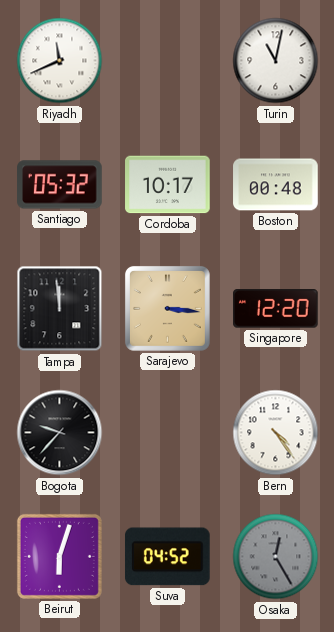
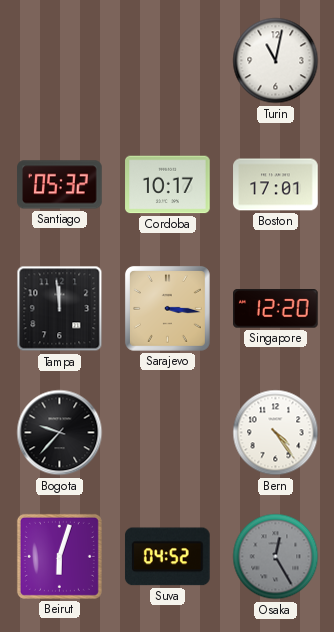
Riyadh: 11:41 -> none (60, 61)
Boston: 00:48 -> 17:01 (276, 185)
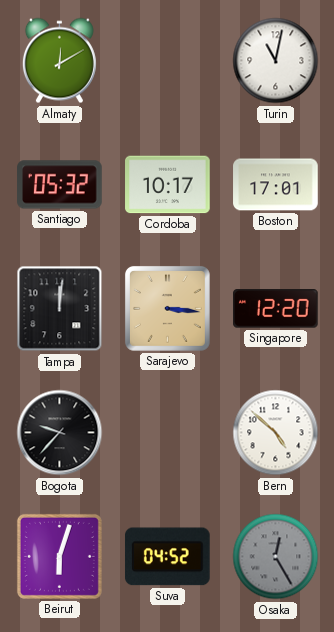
Almaty: none -> 12:10 (59, 61)
Tampa: 11:59 -> 12:01 (60, 309)
Bern: 4:24 -> 4:52 (276, 433)
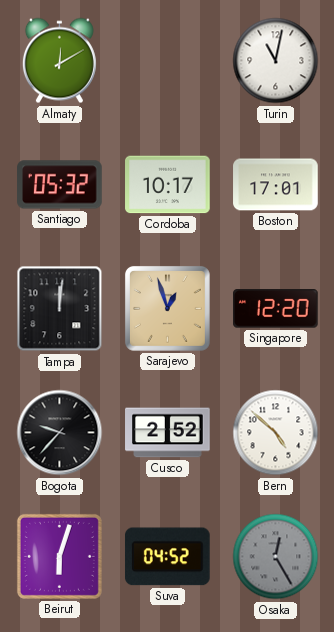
Sarajevo: 3:16 -> 12:57 (167, 308)
Cusco: none -> 2:52 (168, 433)
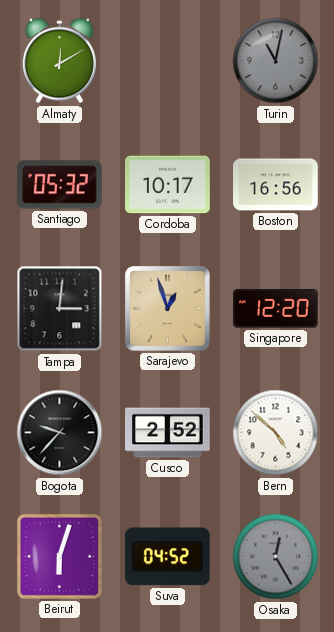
Turin dial: white -> grey (276, 61)
Boston: 17:01 -> 16:56 (276, 185)
Tampa: 12:01 -> 3:01 (60, 309)
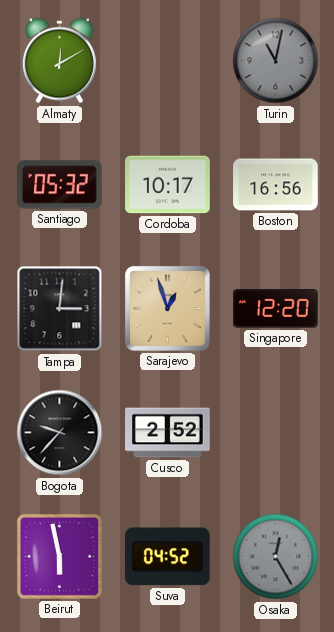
Bern: 4:52 -> none (276, 433)
Beirut: 6:03 -> 5:58 (59, 556)
